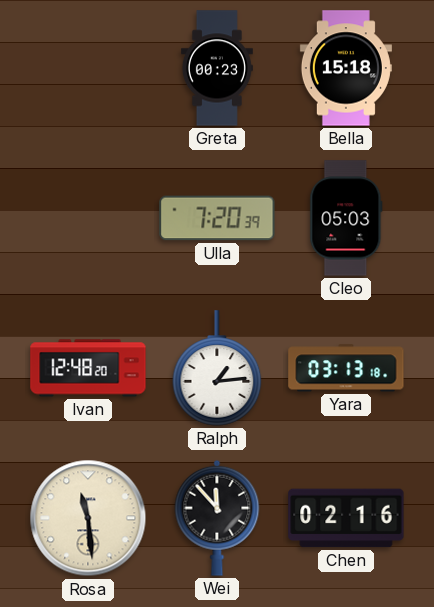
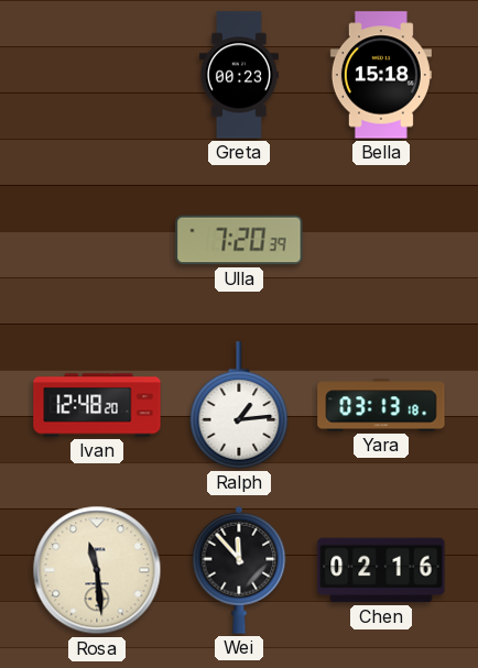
Cleo: 05:03 -> none (346, 218)
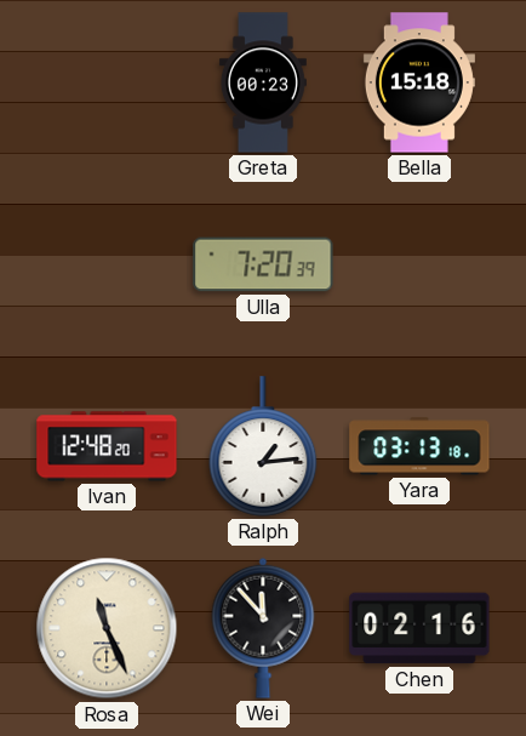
Rosa: 11:29 -> 11:26 (107, 628)
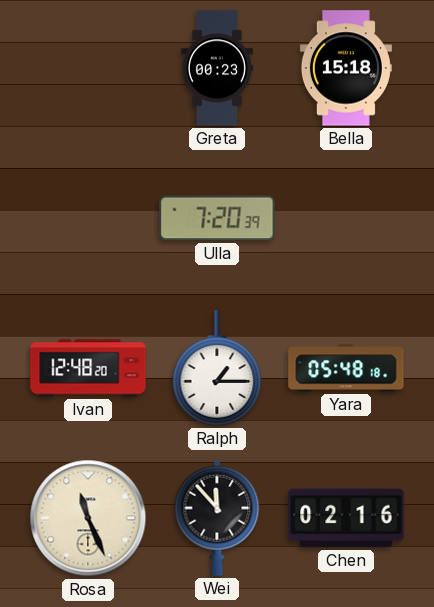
Ralph: 1:14 -> 1:15 (217, 368)
Yara: 03:13 -> 05:48 (346, 368)
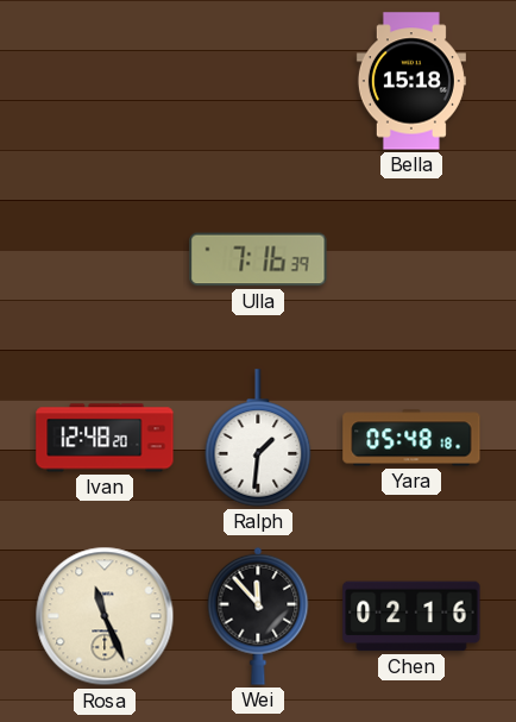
Greta: 00:23 -> none (217, 68)
Ulla: 7:20 -> 7:16 (258, 259)
Ralph: 1:15 -> 1:31 (258, 438)
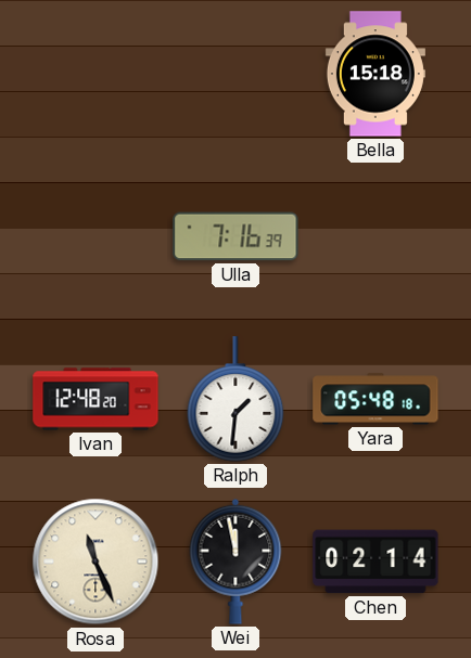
Wei: 11:53 -> 11:58 (235, 562)
Chen: 02:16 -> 02:14 (375, 562)
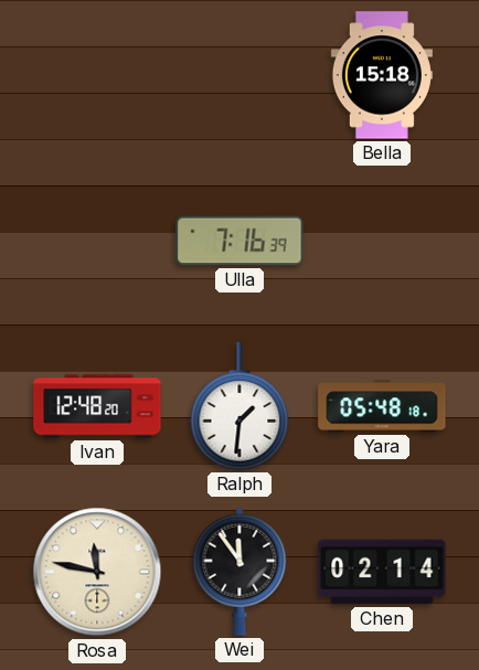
Rosa: 11:26 -> 11:47 (97, 572)
Wei: 11:58 -> 11:54 (239, 572)
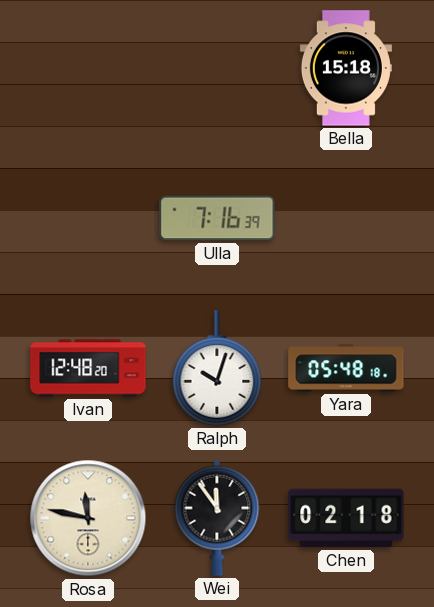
Ralph: 1:31 -> 10:03 (217, 368)
Chen: 02:14 -> 02:18 (346, 518)
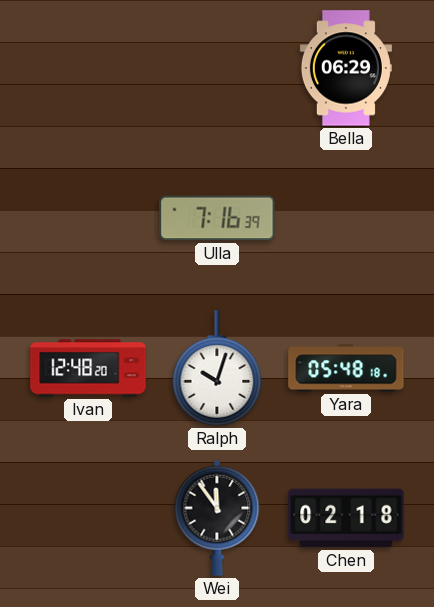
Bella: 15:18 -> 06:29 (346, 68)
Rosa: 11:47 -> none (88, 518)
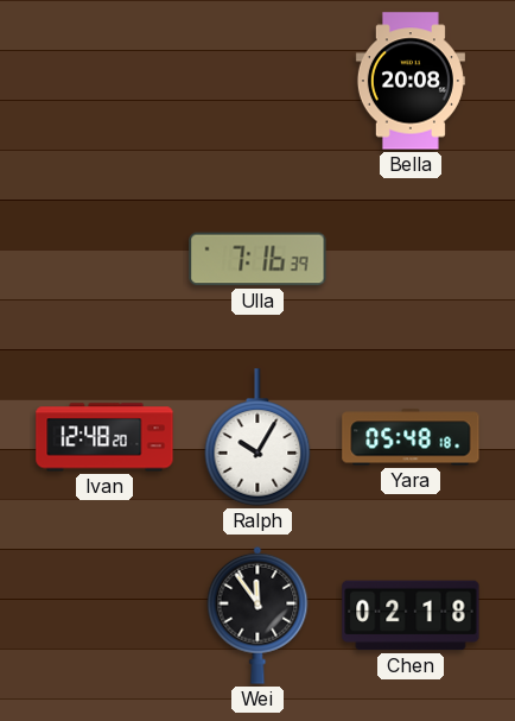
Bella: 06:29 -> 20:08 (411, 81)
Ralph: 10:03 -> 10:05 (257, 437)
